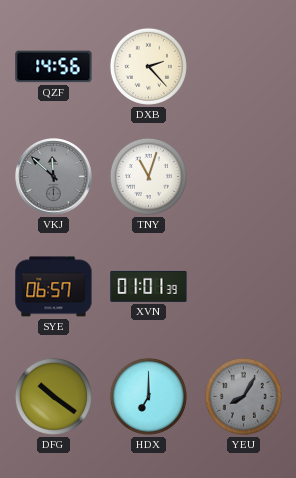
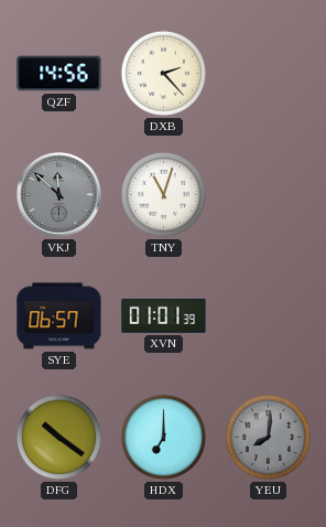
YEU: 8:05 -> 8:01 (268, 437)
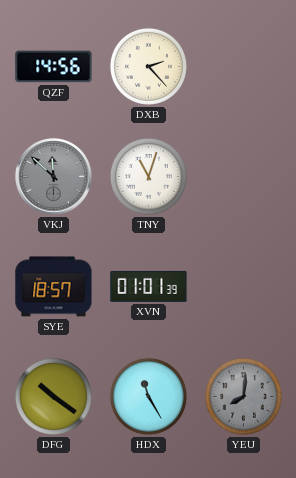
SYE: 06:57 -> 18:57 (54, 287)
HDX: 7:00 -> 11:25 (148, 396)
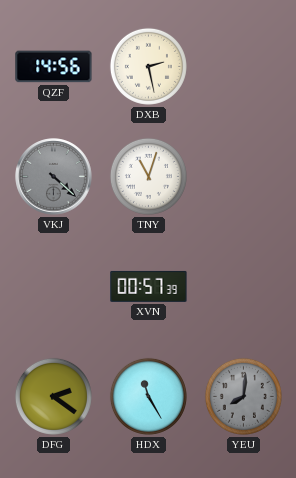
DXB: 2:23 -> 2:28 (148, 66)
VKJ: 11:52 -> 4:22 (54, 177)
SYE: 18:57 -> none (54, 287)
XVN: 01:01 -> 00:57 (149, 286)
DFG: 10:21 -> 2:21 (53, 396)
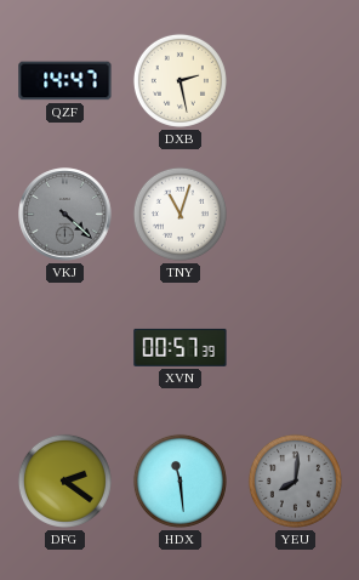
QZF: 14:56 -> 14:47 (65, 81)
HDX: 11:25 -> 11:29 (180, 481)
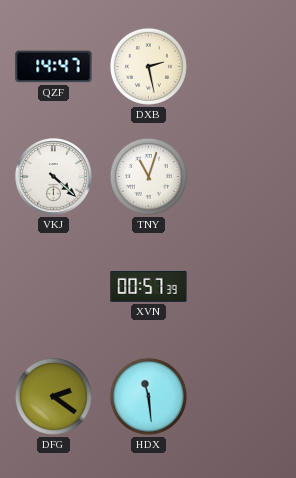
VKJ dial: grey -> white (54, 177)
YEU: 8:01 -> none (295, 481)
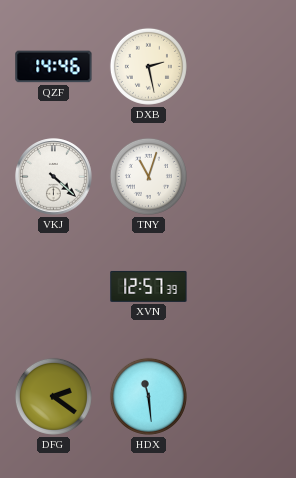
QZF: 14:47 -> 14:46 (54, 67)
XVN: 00:57 -> 12:57 (149, 286)
